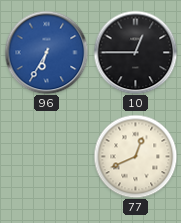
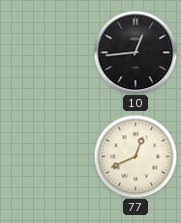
96: 6:35 -> none (46, 52)
10: 12:45 -> 12:44 (135, 52)
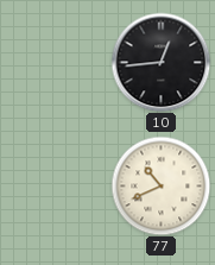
77: 12:41 -> 10:41 (160, 185)
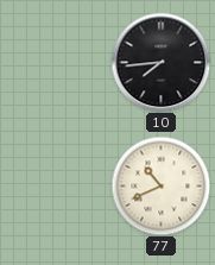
10: 12:44 -> 7:44 (160, 62)
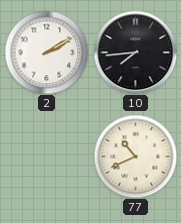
2: none -> 2:10 (46, 52)
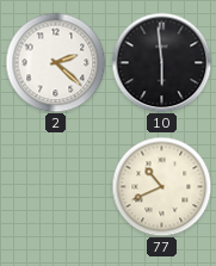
2: 2:10 -> 2:22 (55, 62)
10: 7:44 -> 5:59 (161, 62)
